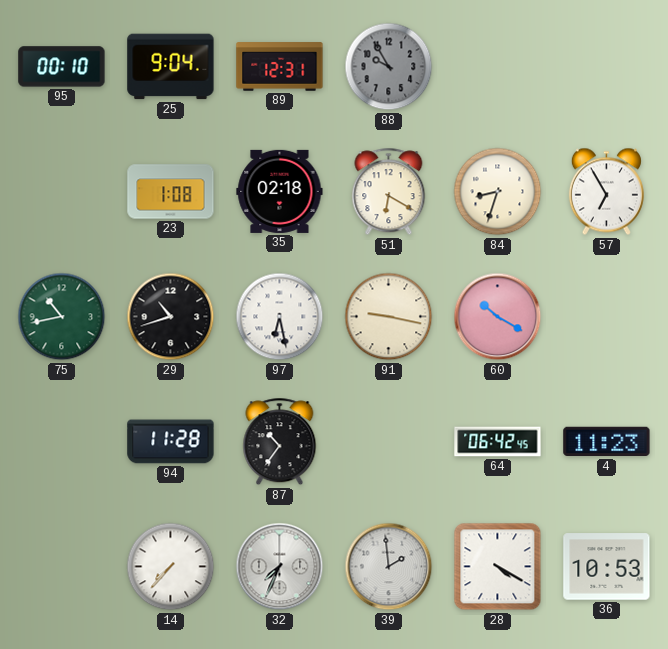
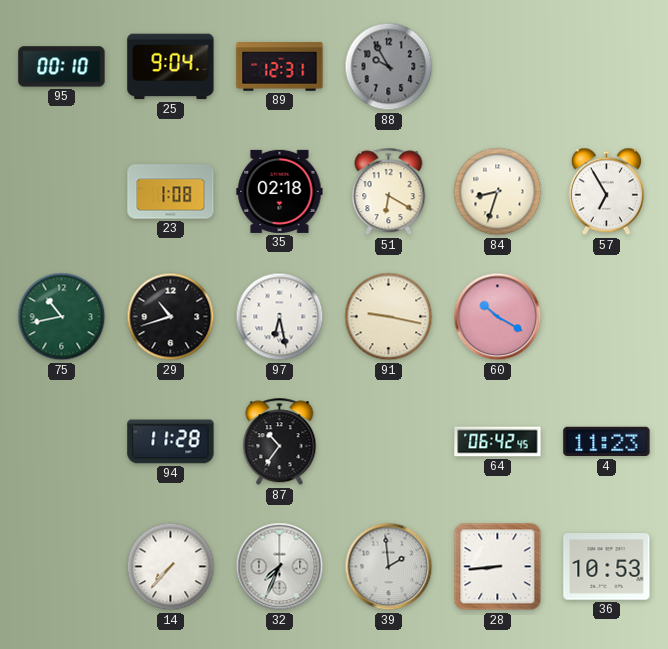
28: 4:20 -> 8:44 (498, 567)
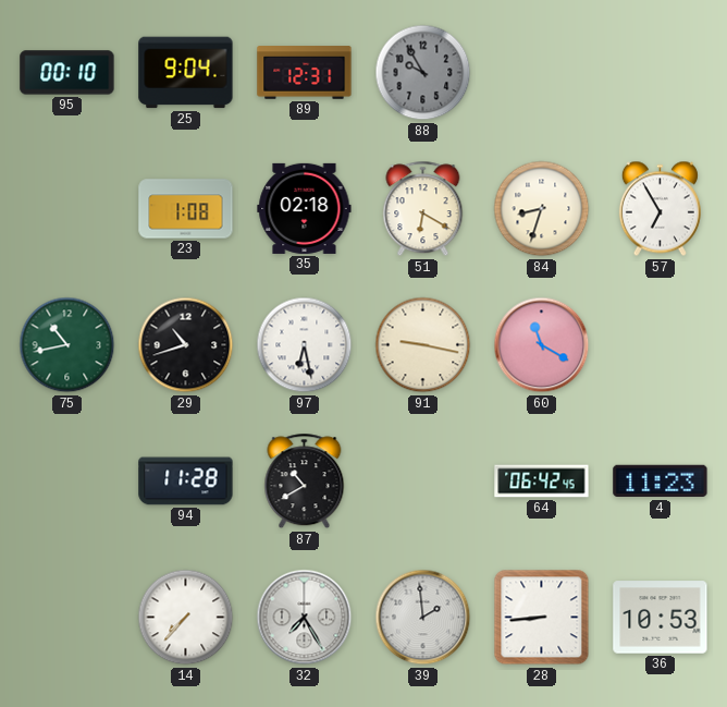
60: 10:20 -> 11:20 (542, 345)
87: 10:36 -> 10:40 (305, 482)
32: 7:34 -> 7:25 (305, 618)
